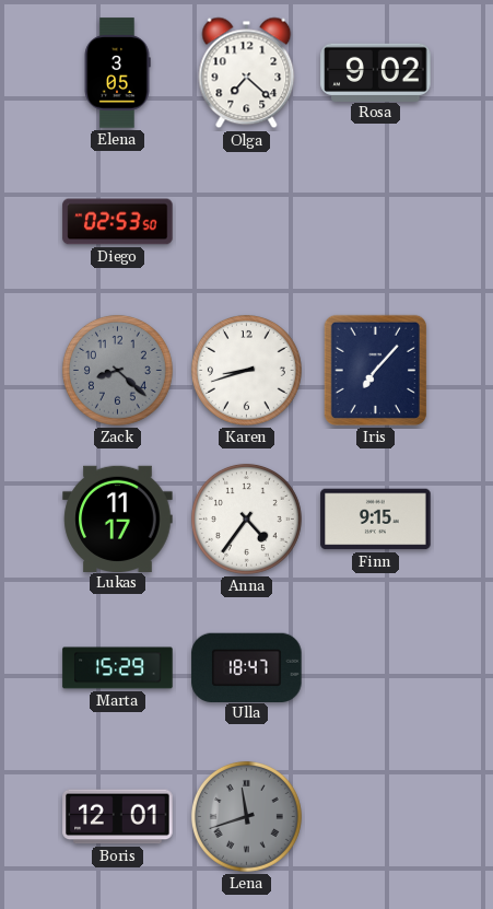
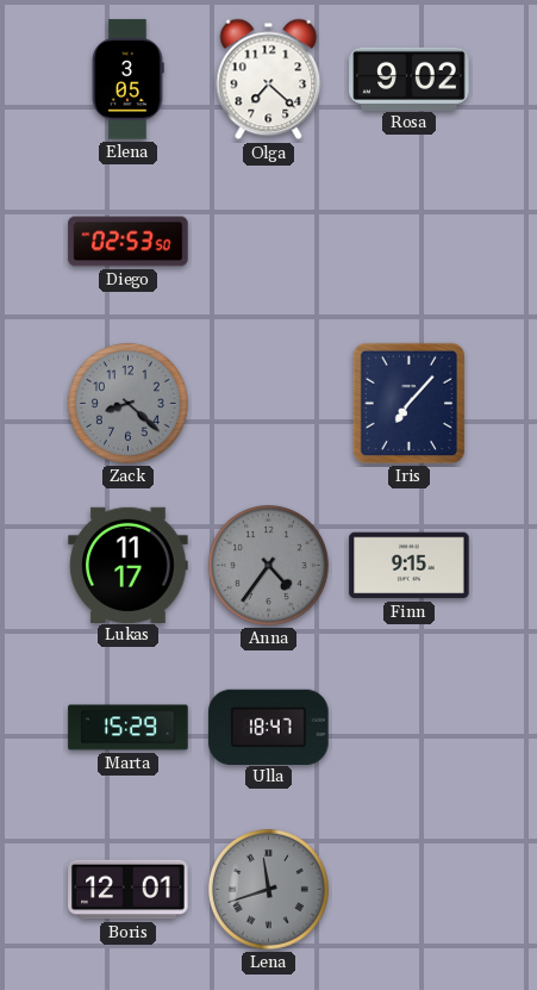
Karen: 8:42 -> none (246, 370)
Anna dial: white -> grey (268, 565)
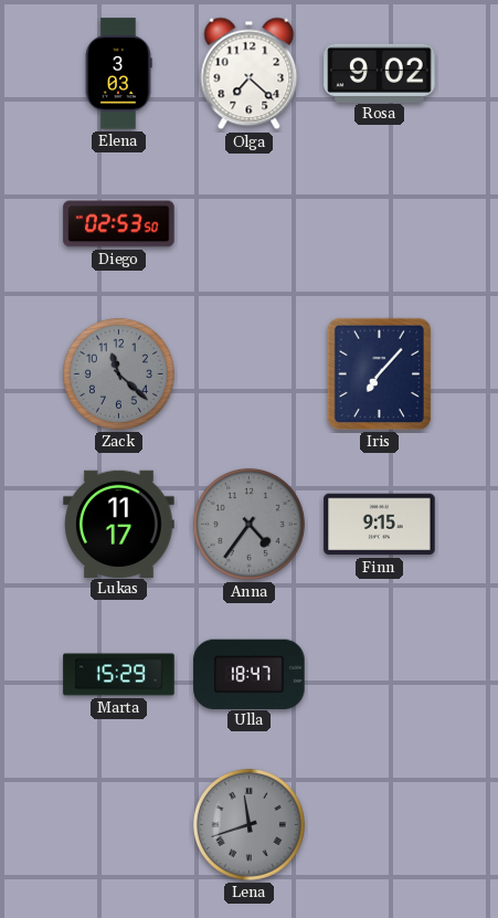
Elena: 3:05 -> 3:03 (118, 74)
Zack: 8:22 -> 11:22 (118, 373)
Boris: 12:01 -> none (129, 890)
